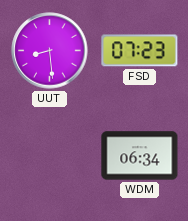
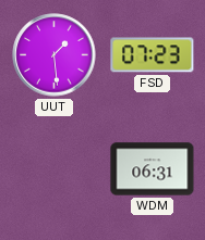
UUT: 8:29 -> 1:29 (55, 55)
WDM: 06:34 -> 06:31 (153, 169)
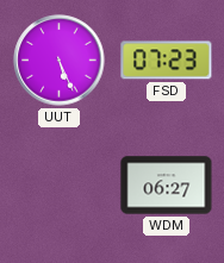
UUT: 1:29 -> 5:26 (60, 61)
WDM: 06:31 -> 06:27 (167, 186)
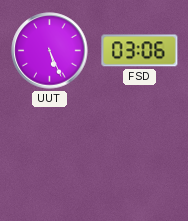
FSD: 07:23 -> 03:06 (140, 51)
WDM: 06:27 -> none (167, 186)
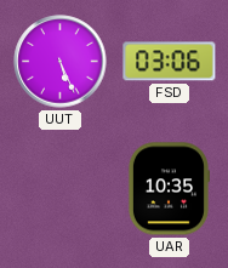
UAR: none -> 10:35 (169, 189)
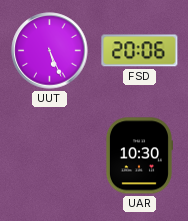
FSD: 03:06 -> 20:06 (140, 51)
UAR: 10:35 -> 10:30 (139, 156)
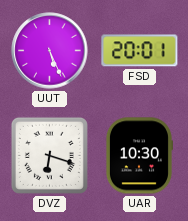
FSD: 20:06 -> 20:01 (140, 51)
DVZ: none -> 6:18 (49, 155)
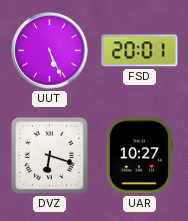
UAR: 10:30 -> 10:27 (139, 156)
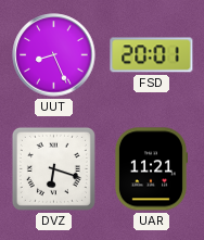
UUT: 5:26 -> 8:26 (54, 55)
UAR: 10:27 -> 11:21 (151, 169)
